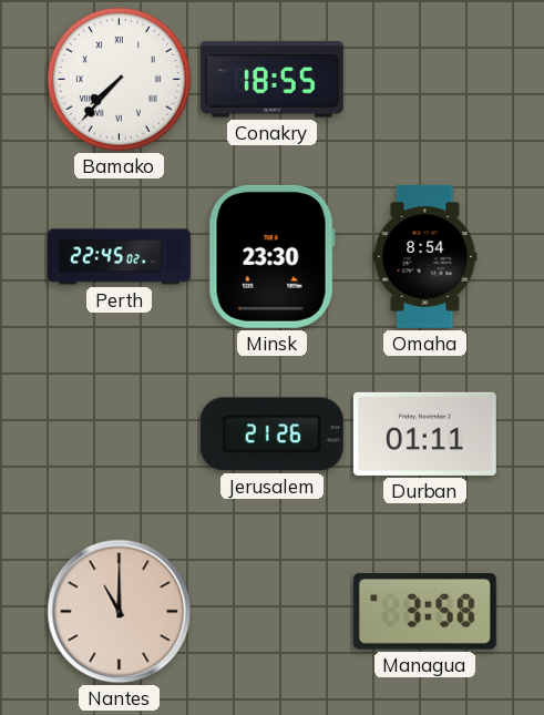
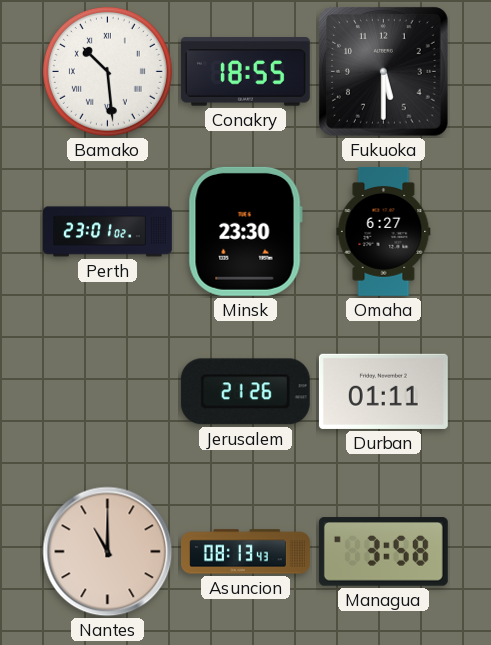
Bamako: 7:37 -> 10:29 (107, 71)
Fukuoka: none -> 5:30 (384, 72)
Perth: 22:45 -> 23:01 (108, 232)
Omaha: 8:54 -> 6:27 (384, 231)
Asuncion: none -> 08:13 (246, 552)
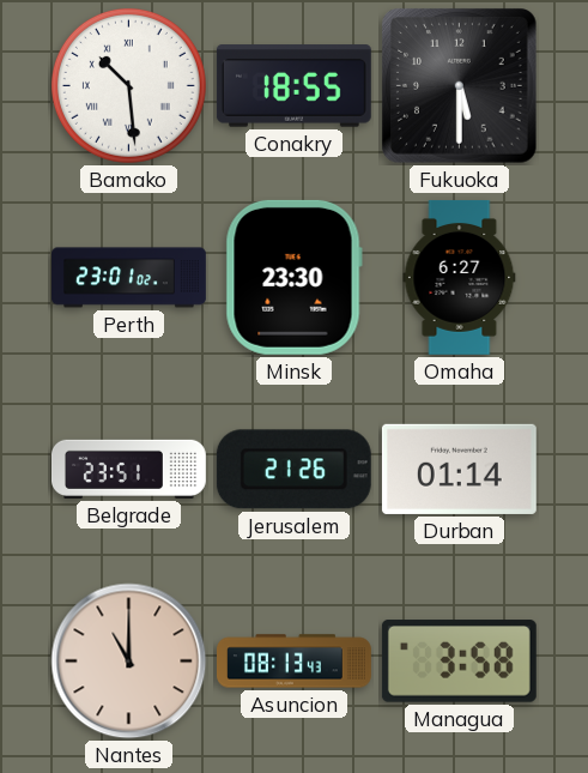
Belgrade: none -> 23:51 (129, 469)
Durban: 01:11 -> 01:14 (459, 469)
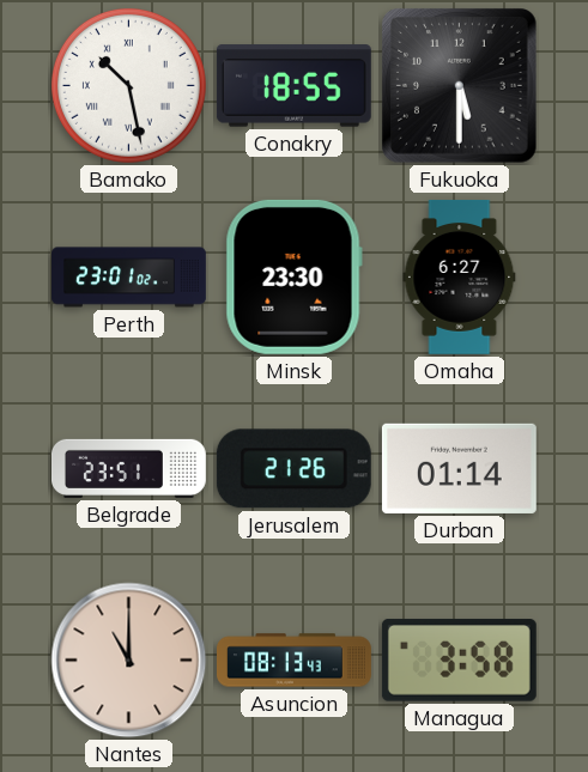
Bamako: 10:29 -> 10:28 (128, 85)
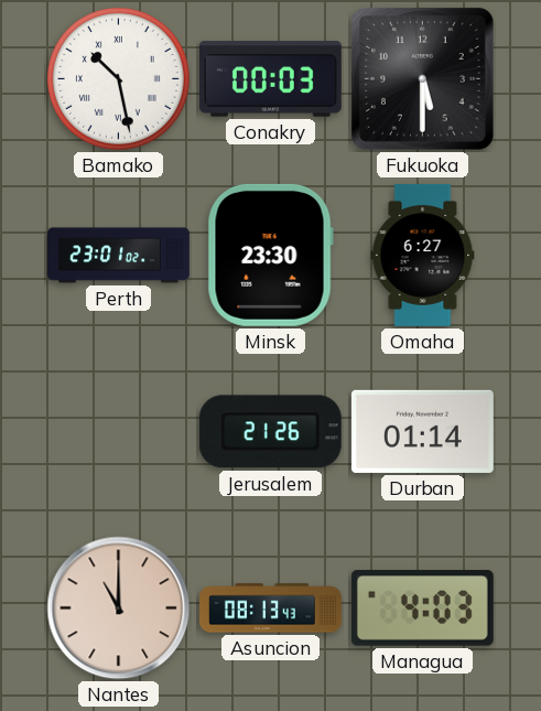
Conakry: 18:55 -> 00:03 (270, 79)
Belgrade: 23:51 -> none (129, 468)
Managua: 3:58 -> 4:03 (422, 608)
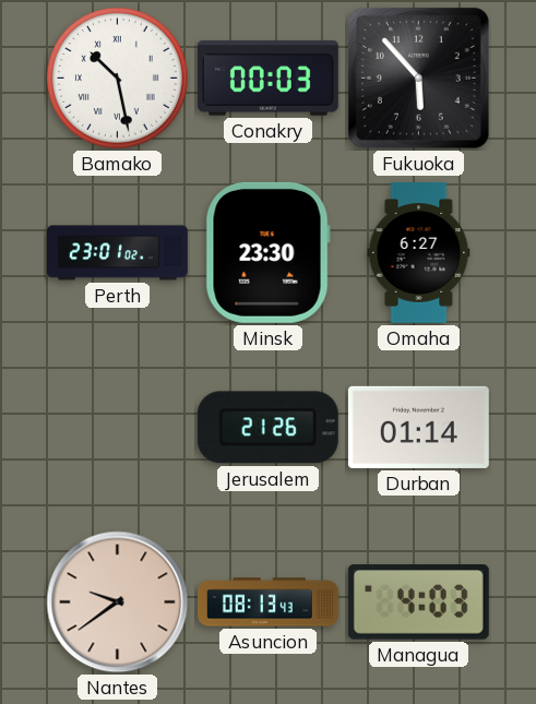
Fukuoka: 5:30 -> 5:53 (419, 79)
Nantes: 11:00 -> 9:39 (118, 602)
